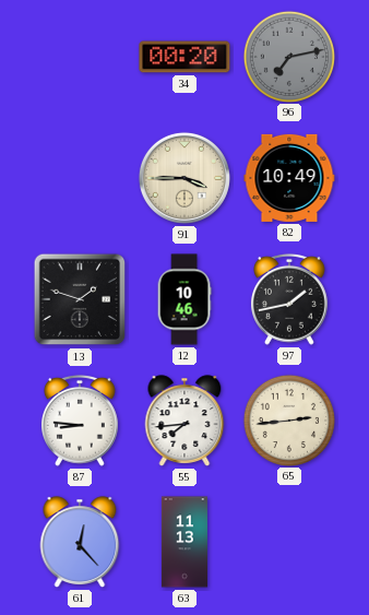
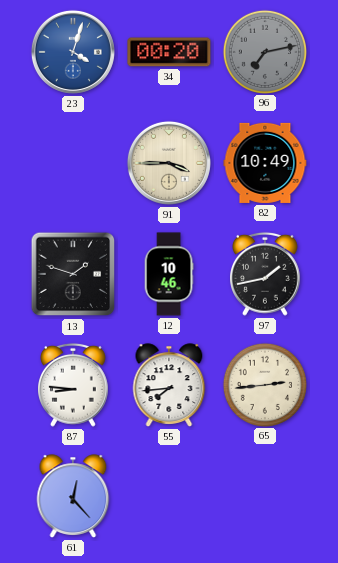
23: none -> 4:03 (73, 52)
63: 11:13 -> none (184, 542)
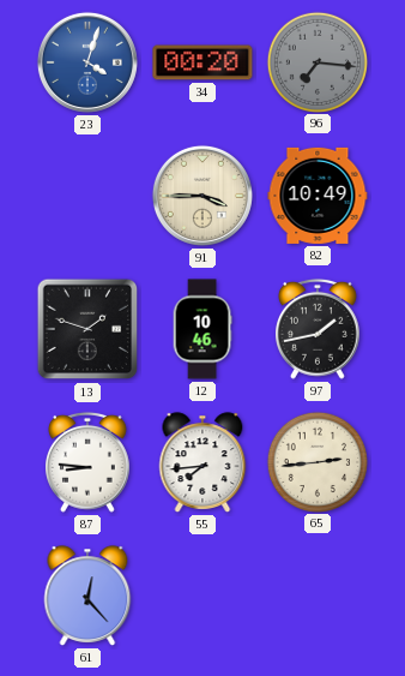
96: 7:13 -> 7:16 (316, 61)
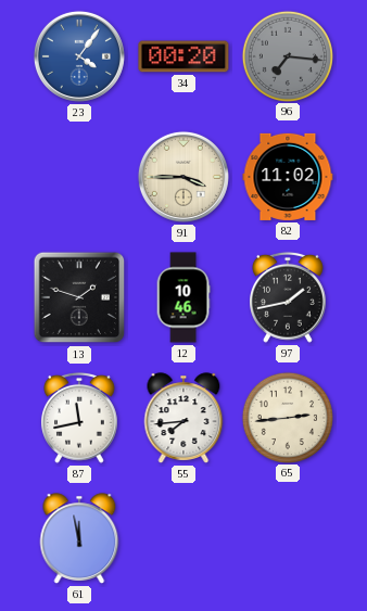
23: 4:03 -> 4:06 (79, 56)
82: 10:49 -> 11:02 (288, 177)
87: 8:46 -> 11:43 (80, 418)
61: 12:23 -> 11:58 (79, 538)
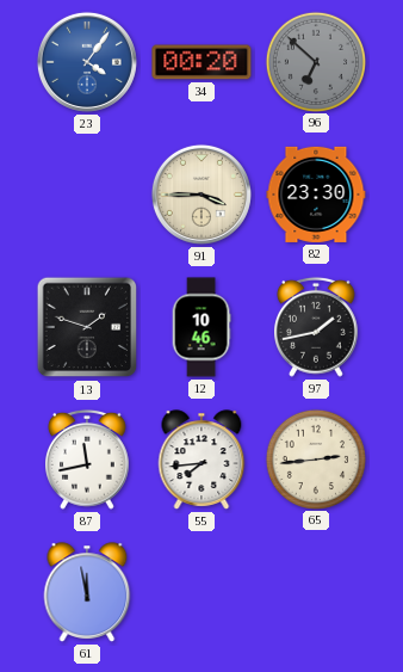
96: 7:16 -> 6:52 (315, 61)
82: 11:02 -> 23:30 (316, 195)
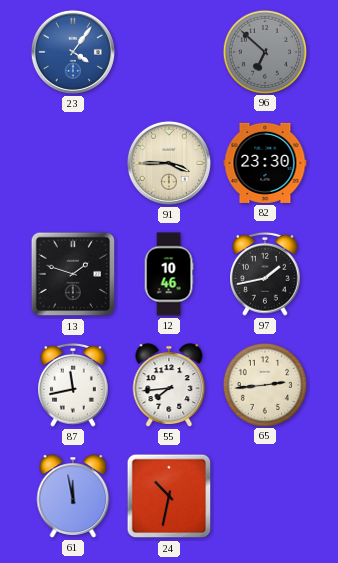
34: 00:20 -> none (201, 62)
24: none -> 10:32 (169, 496)
